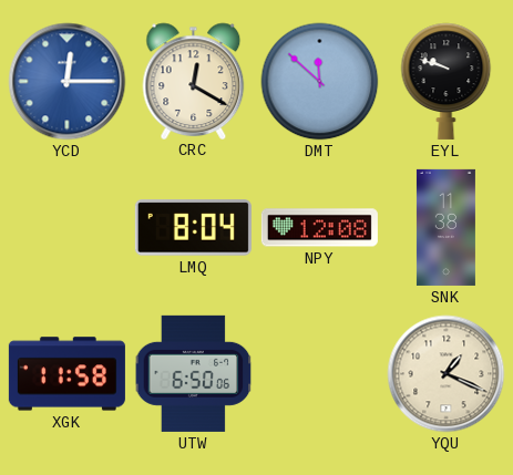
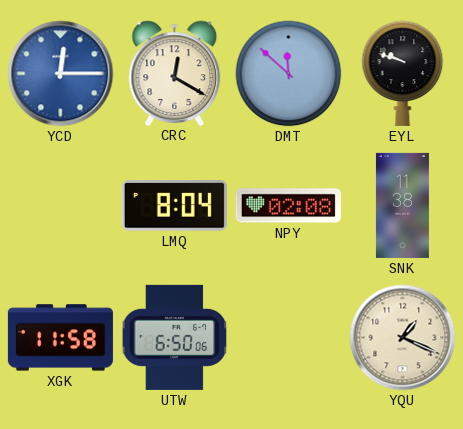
NPY: 12:08 -> 02:08 (288, 206)
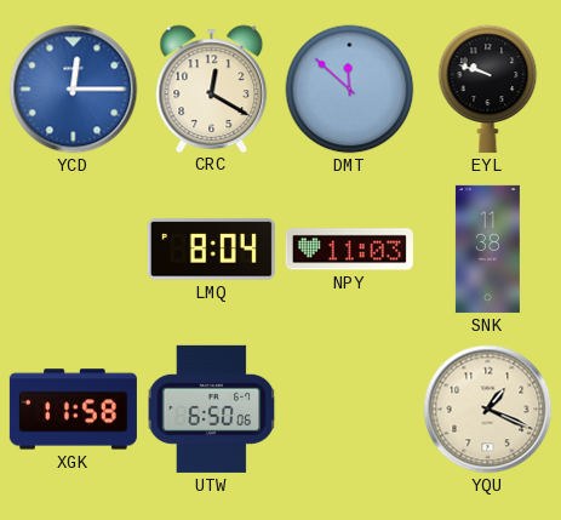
NPY: 02:08 -> 11:03 (349, 250)
